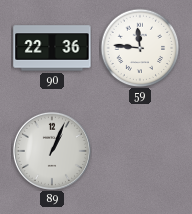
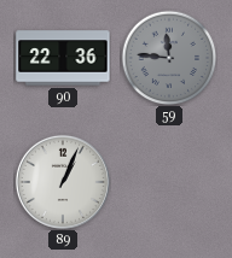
59 dial: white -> grey (169, 58)
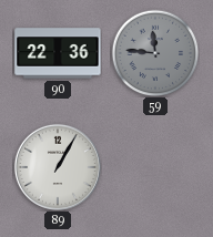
89: 1:04 -> 1:05 (58, 167)
